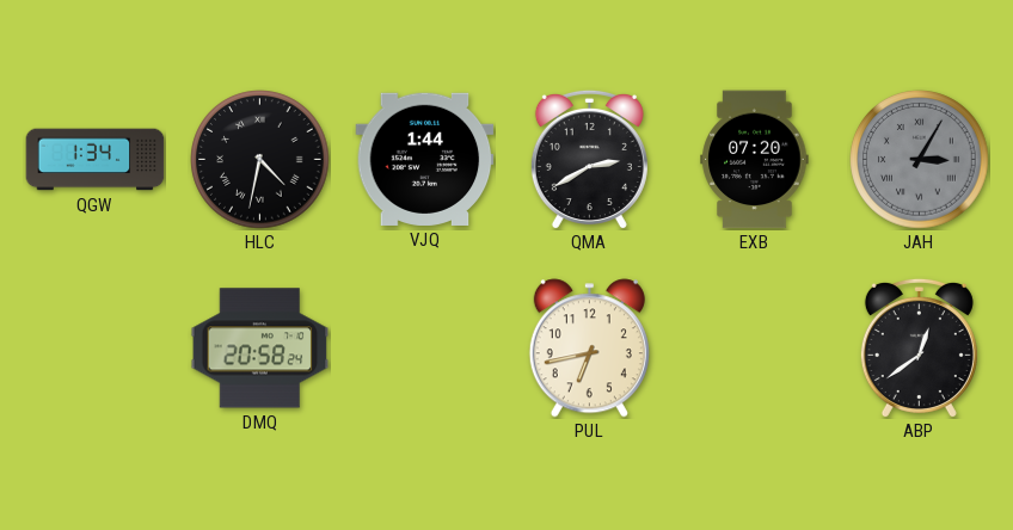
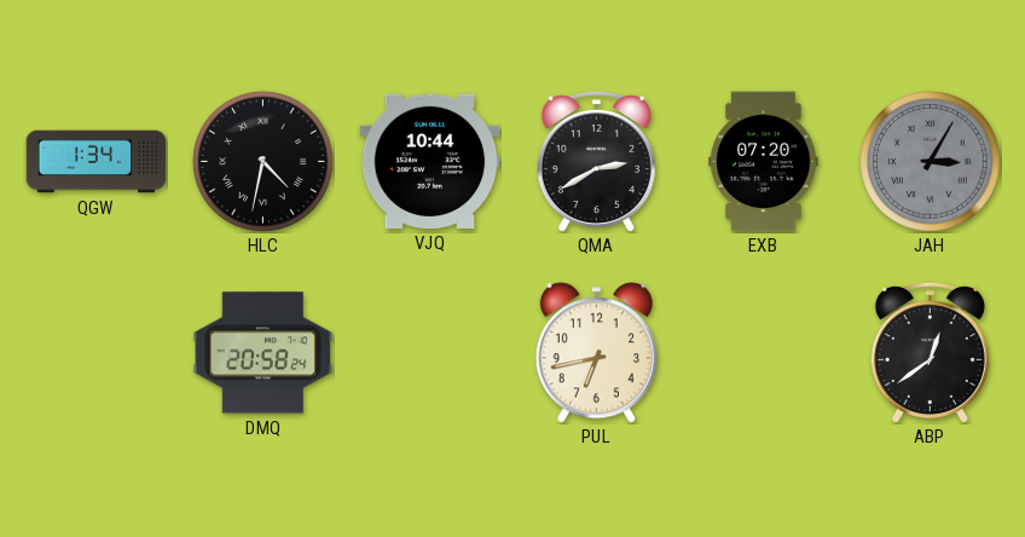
VJQ: 1:44 -> 10:44 (430, 161)
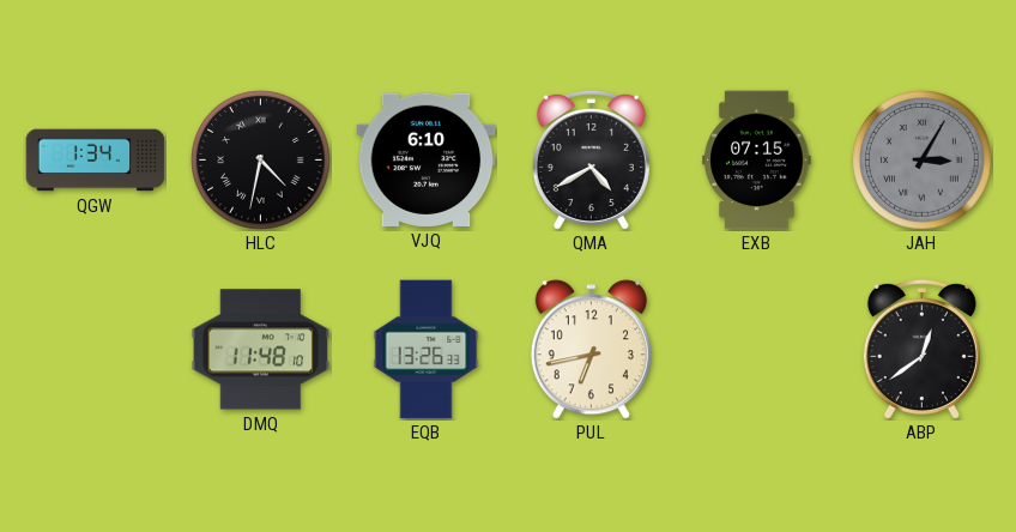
VJQ: 10:44 -> 6:10 (427, 159)
QMA: 2:40 -> 4:40 (591, 159)
EXB: 07:20 -> 07:15 (757, 161)
DMQ: 20:58 -> 11:48 (261, 350)
EQB: none -> 13:26 (427, 350)
